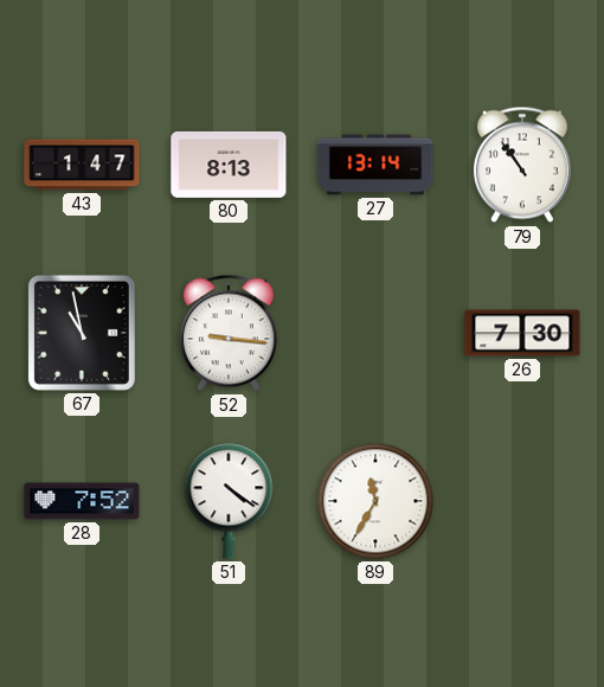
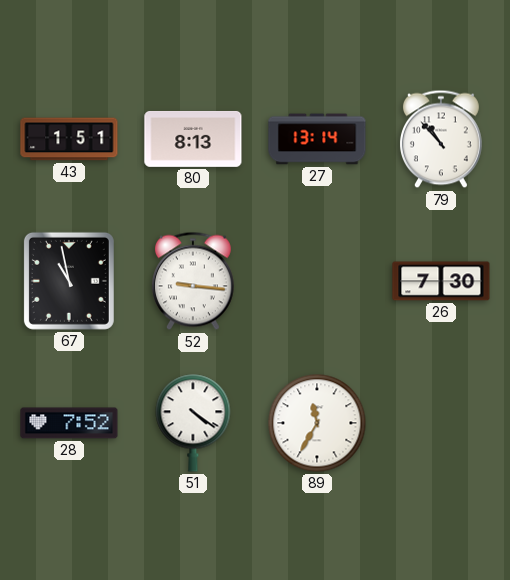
43: 1:47 -> 1:51 (69, 139)
79: 10:54 -> 10:53 (441, 139)
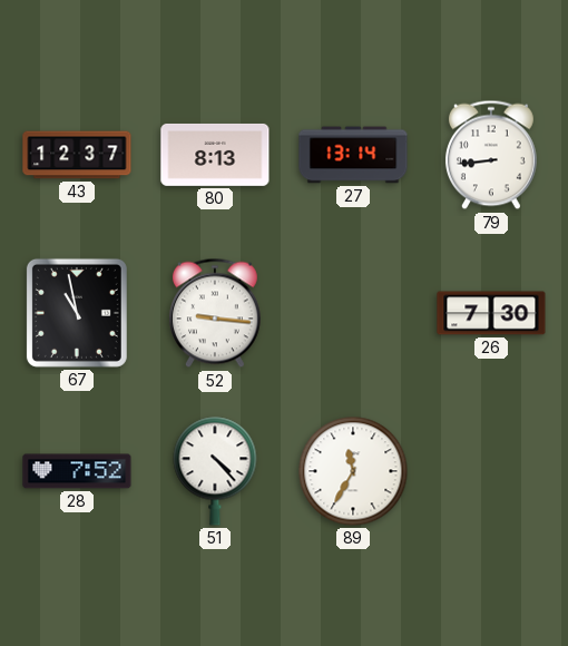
43: 1:51 -> 12:37 (77, 155)
79: 10:53 -> 8:44 (491, 155)
51: 4:21 -> 4:23 (215, 471)
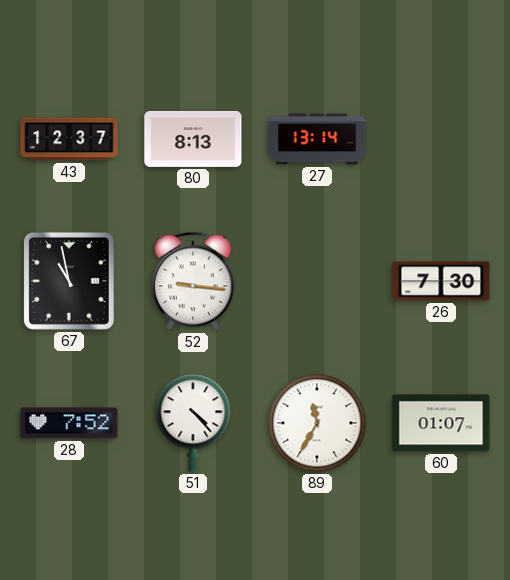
79: 8:44 -> none (491, 155)
60: none -> 01:07 (441, 423)
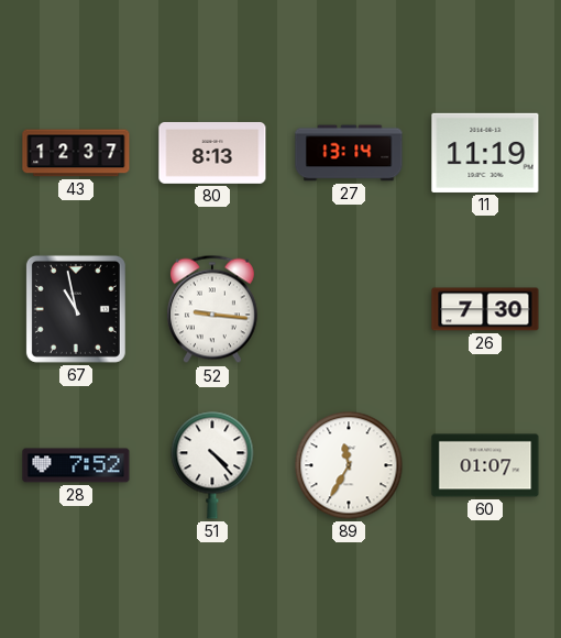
11: none -> 11:19 (485, 153)
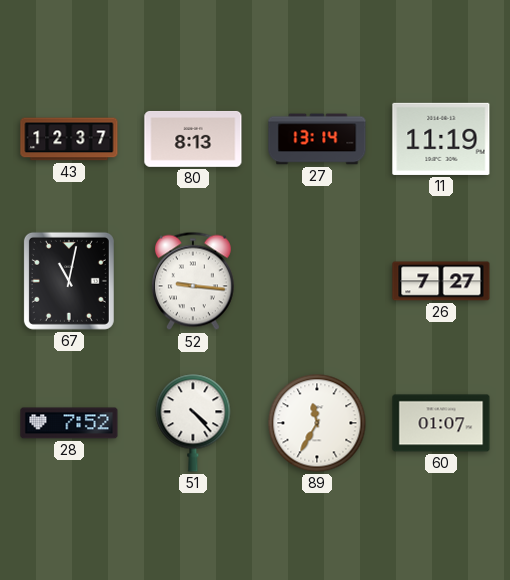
67: 10:58 -> 11:02 (69, 281)
26: 7:30 -> 7:27 (441, 281)
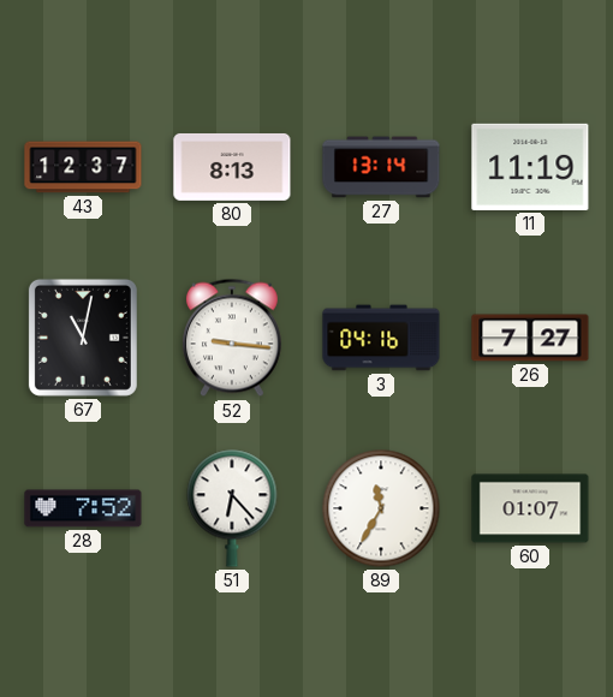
3: none -> 04:16 (381, 338)
51: 4:23 -> 6:23 (232, 508)
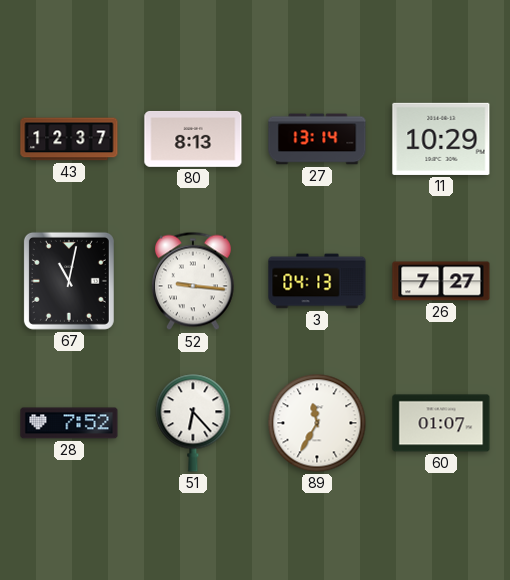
11: 11:19 -> 10:29 (441, 139)
3: 04:16 -> 04:13 (317, 281)
